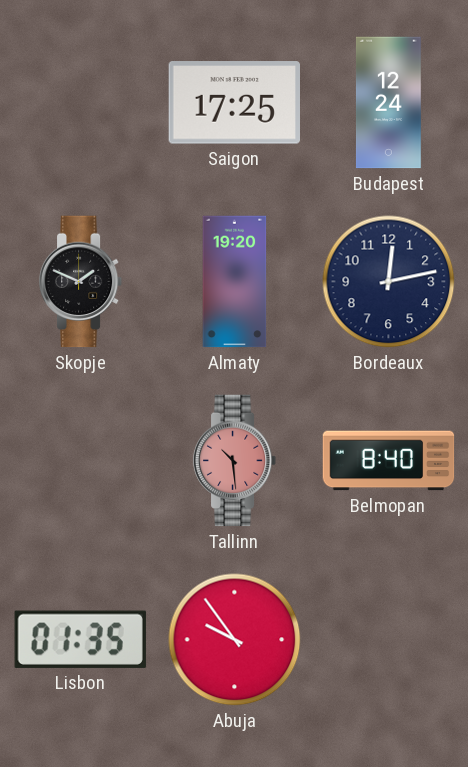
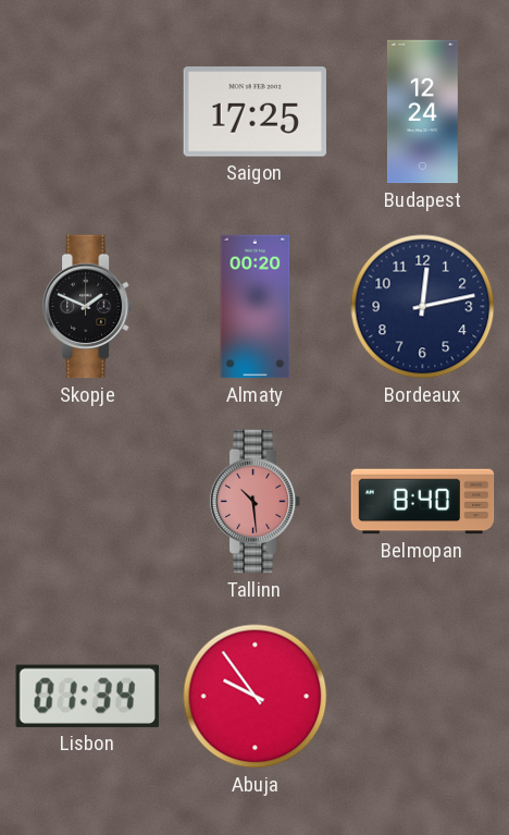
Almaty: 19:20 -> 00:20 (256, 307)
Lisbon: 01:35 -> 01:34 (87, 696)
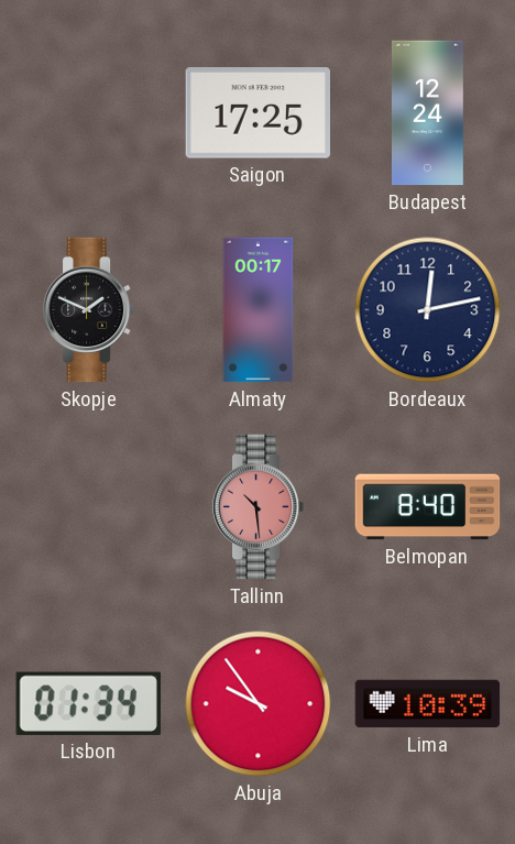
Almaty: 00:20 -> 00:17 (259, 310)
Lima: none -> 10:39 (428, 704)
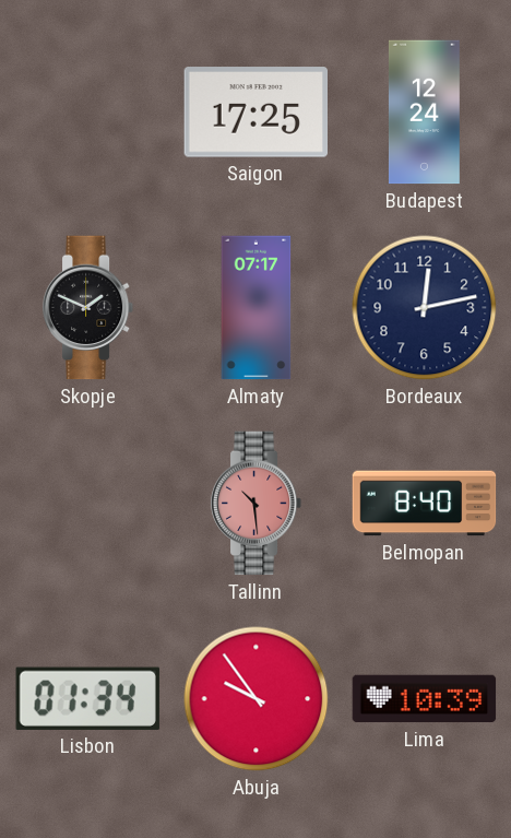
Almaty: 00:17 -> 07:17 (257, 308)
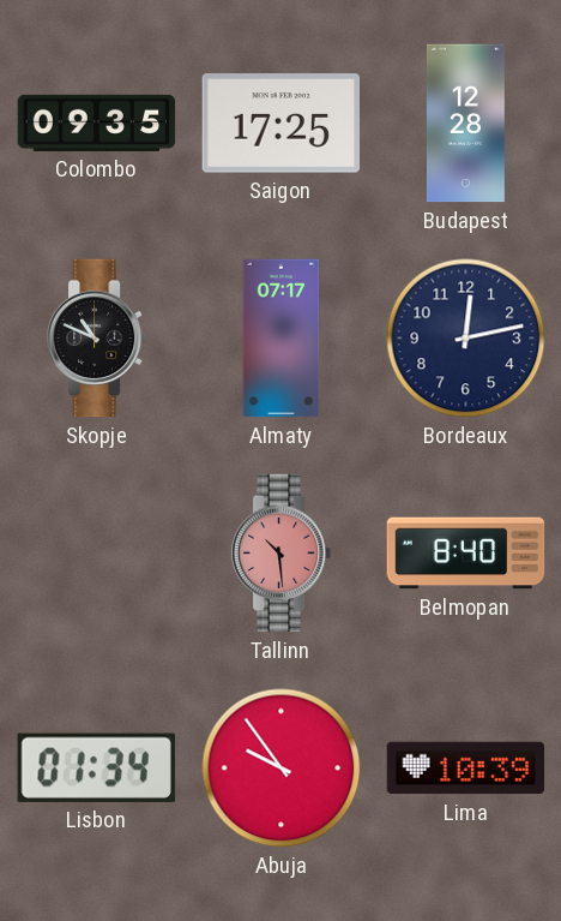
Colombo: none -> 09:35 (97, 122)
Budapest: 12:24 -> 12:28 (466, 124)
Skopje: 1:49 -> 10:49 (97, 339)
